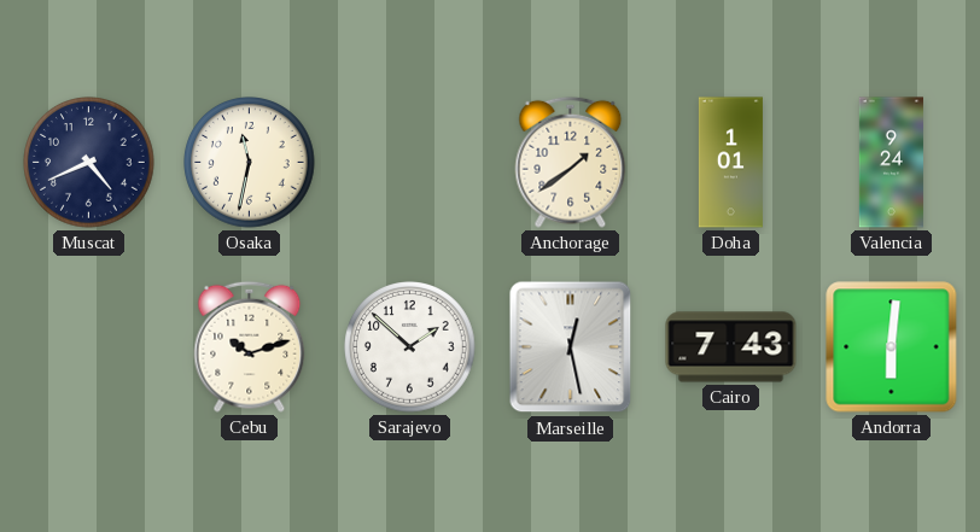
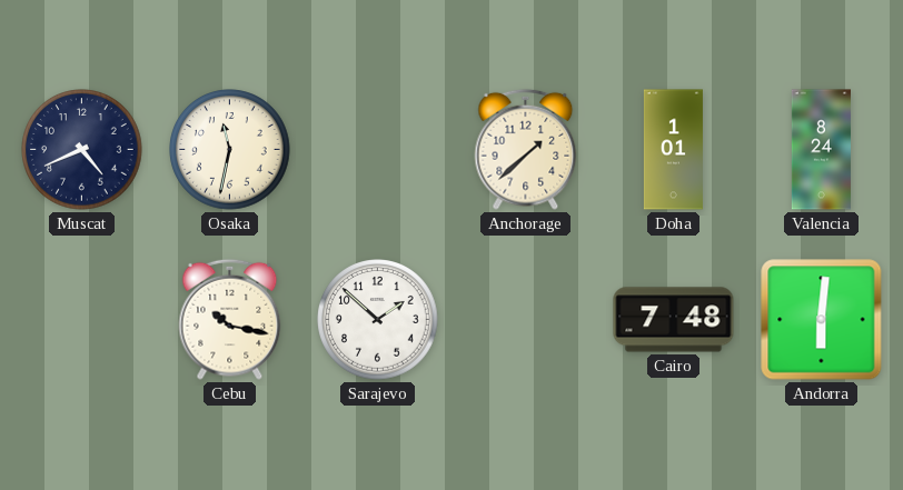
Anchorage: 1:39 -> 1:38 (526, 149)
Valencia: 9:24 -> 8:24 (821, 150)
Cebu: 10:12 -> 10:17 (230, 319)
Marseille: 12:28 -> none (571, 347)
Cairo: 7:43 -> 7:48 (674, 320)
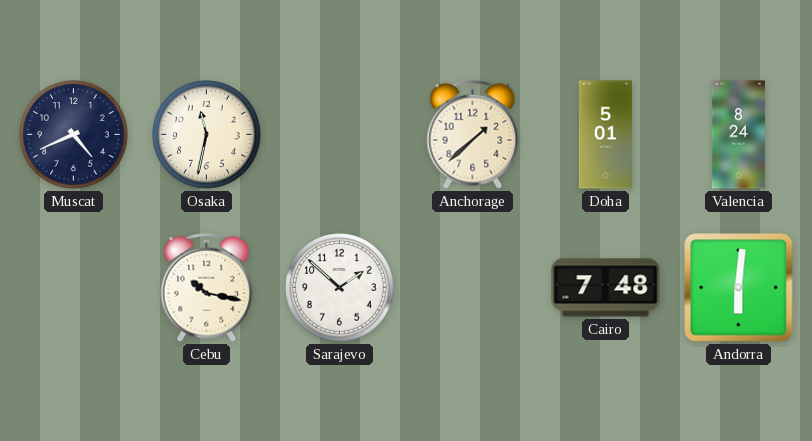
Doha: 1:01 -> 5:01 (605, 135)
